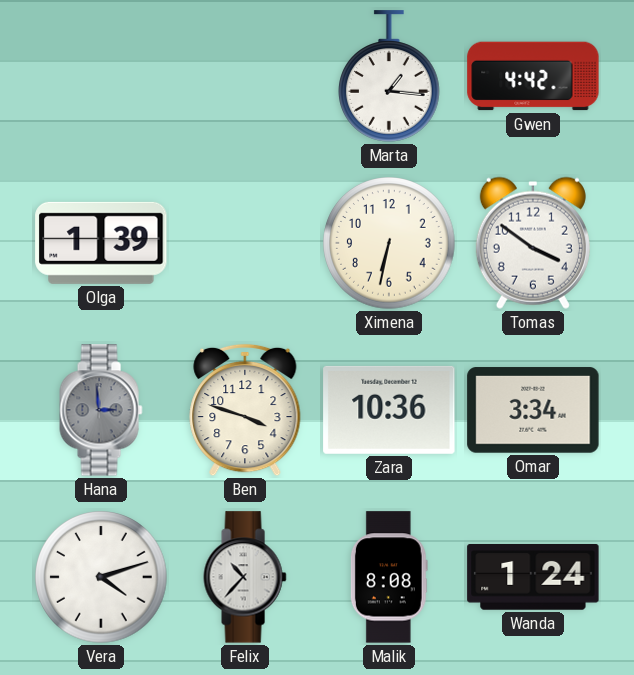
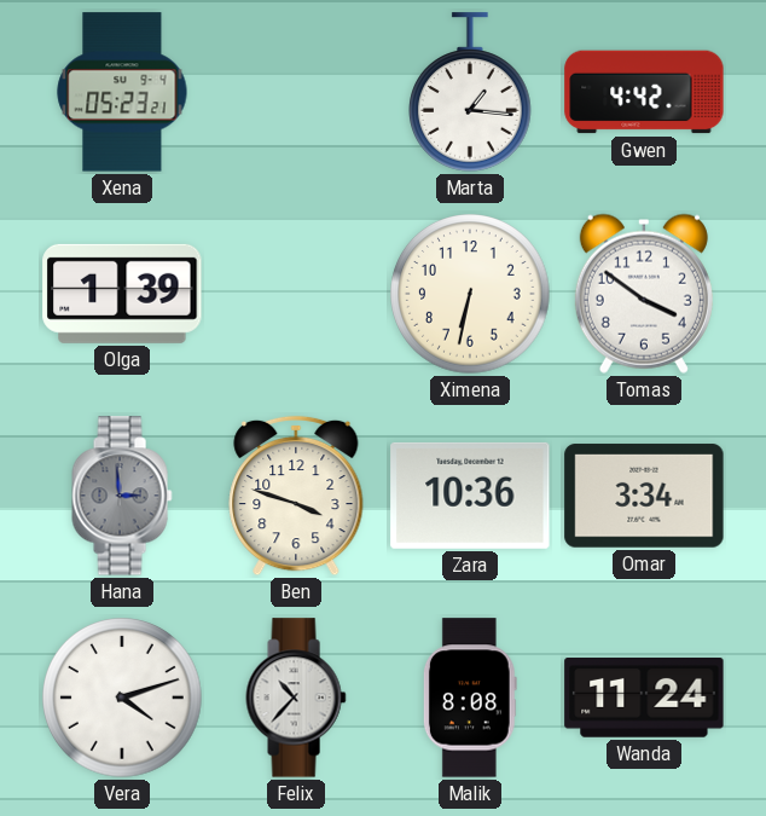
Xena: none -> 05:23 (122, 92)
Wanda: 1:24 -> 11:24 (644, 699)
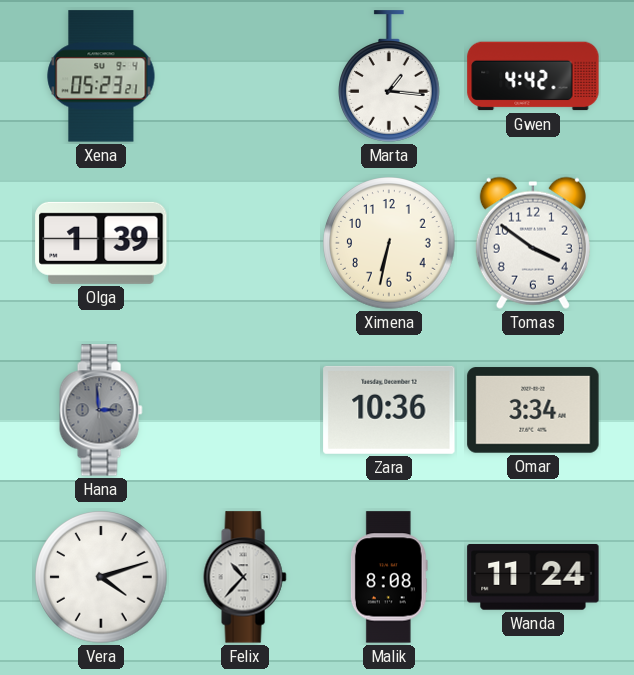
Ben: 3:48 -> none (296, 496)
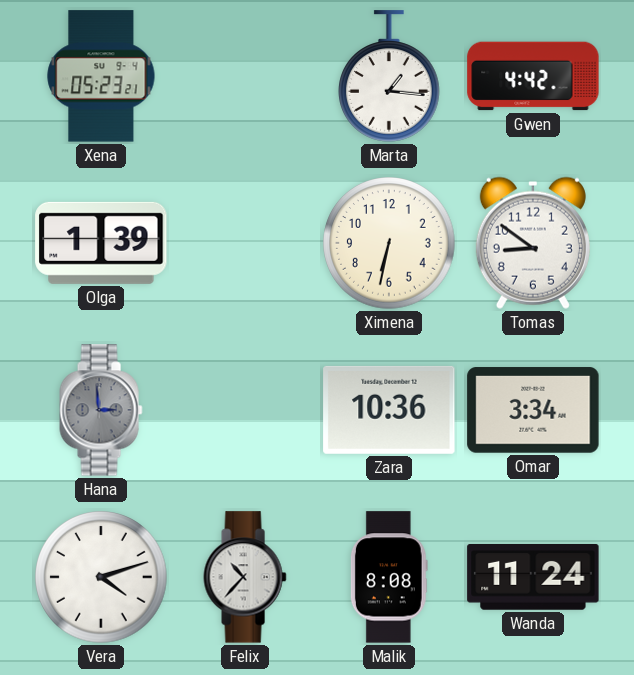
Tomas: 3:51 -> 8:51 (533, 243)
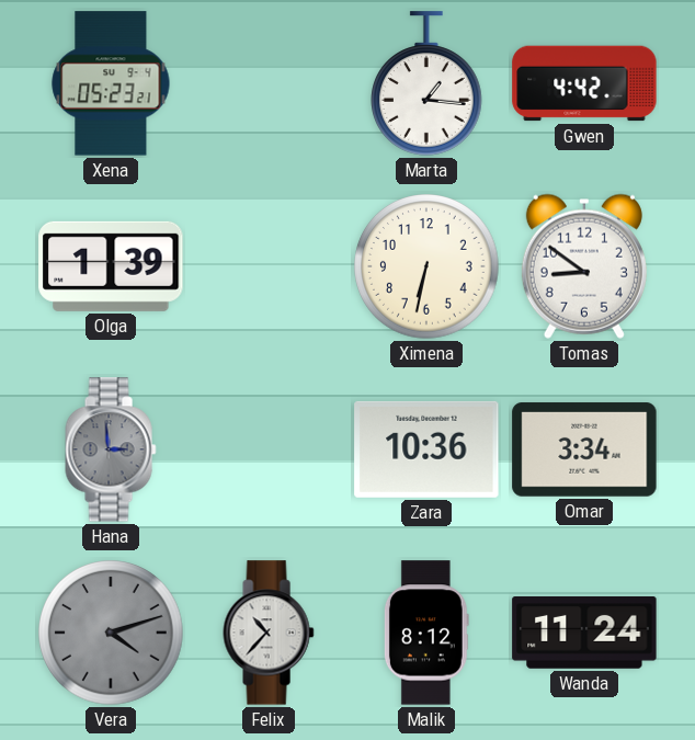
Vera dial: white -> grey (111, 633)
Malik: 8:08 -> 8:12 (426, 633)
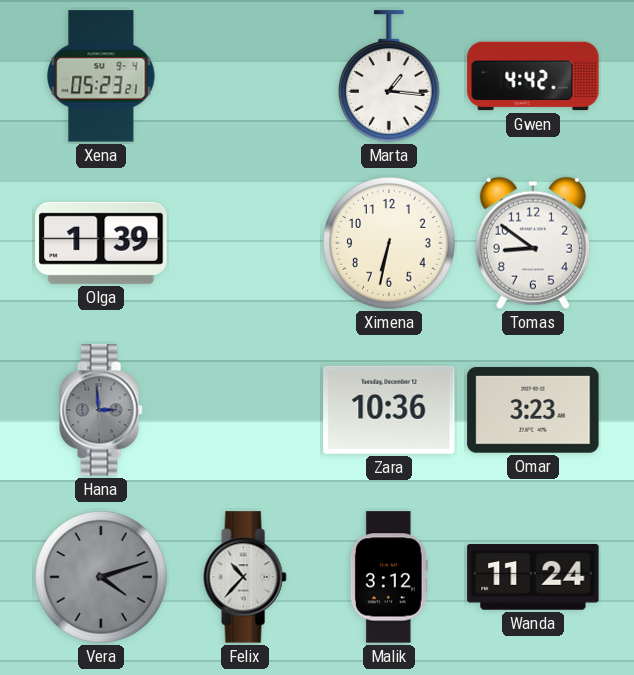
Omar: 3:34 -> 3:23 (533, 410)
Malik: 8:12 -> 3:12 (389, 577)
